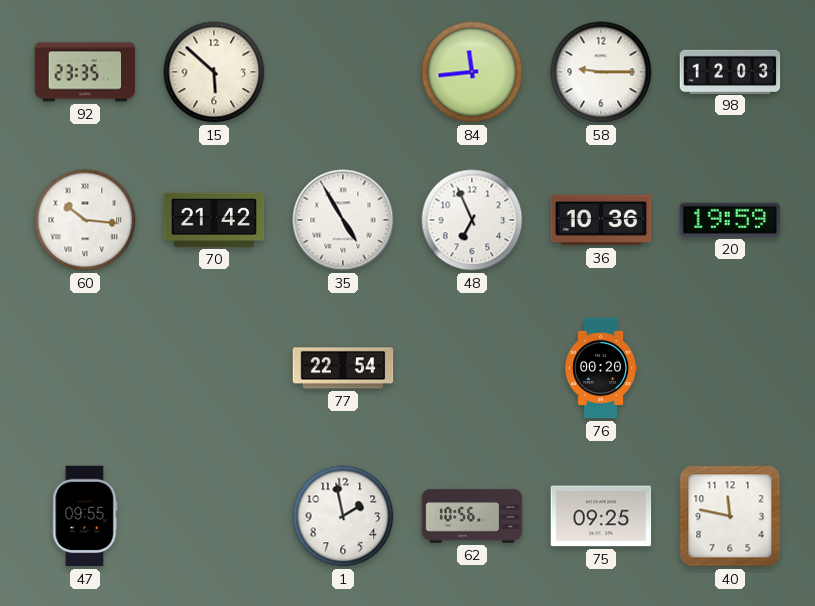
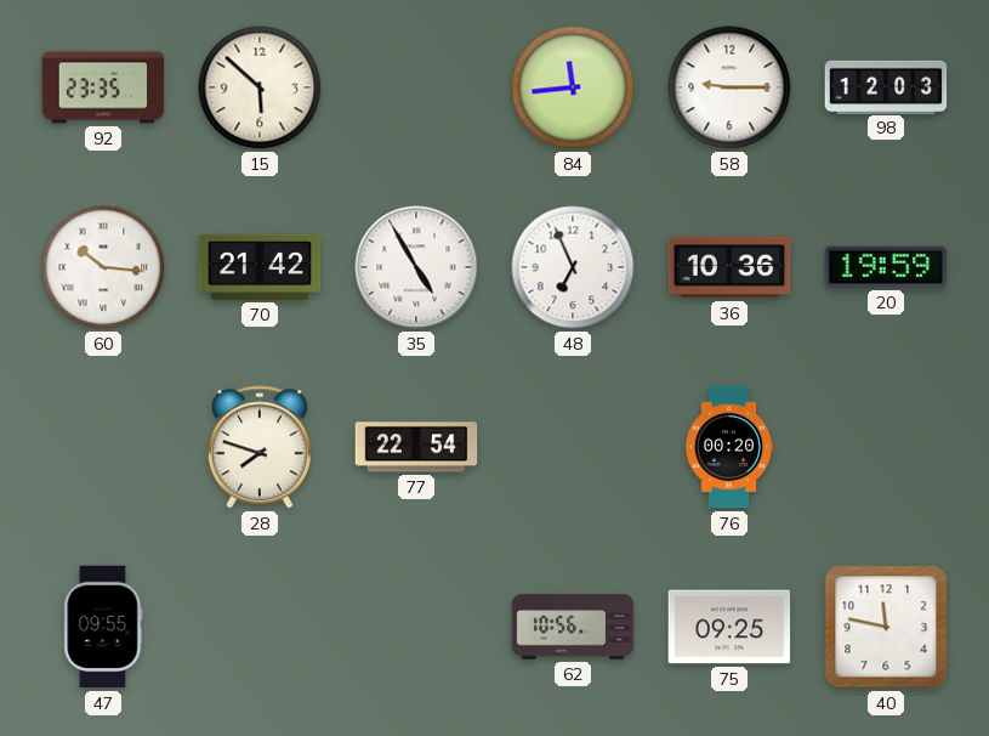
28: none -> 7:48 (260, 447)
1: 1:58 -> none (343, 516)
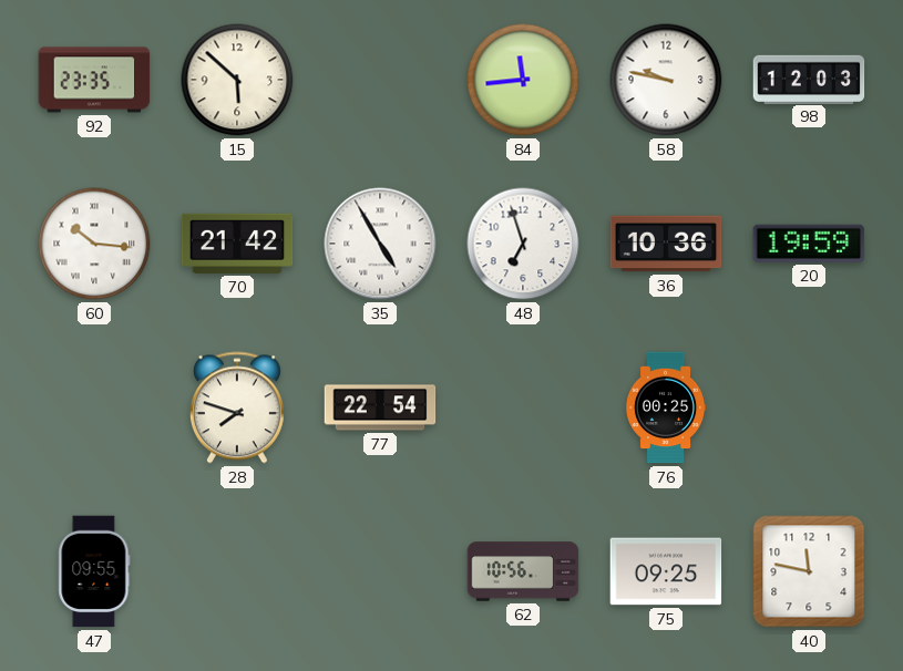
58: 9:15 -> 9:47 (666, 80)
48: 6:56 -> 6:57 (523, 244)
76: 00:20 -> 00:25 (666, 407)
